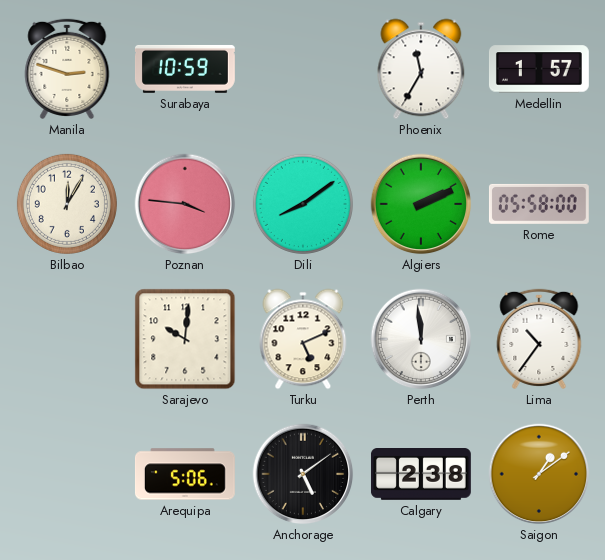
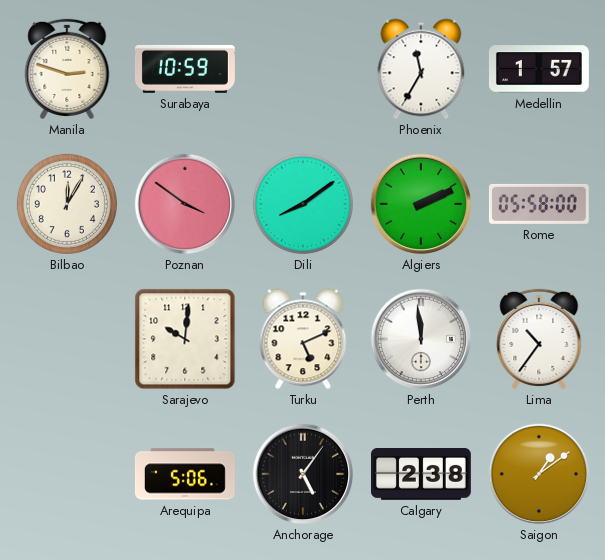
Poznan: 3:46 -> 3:51 (185, 204)
Anchorage: 5:09 -> 5:06 (303, 474)
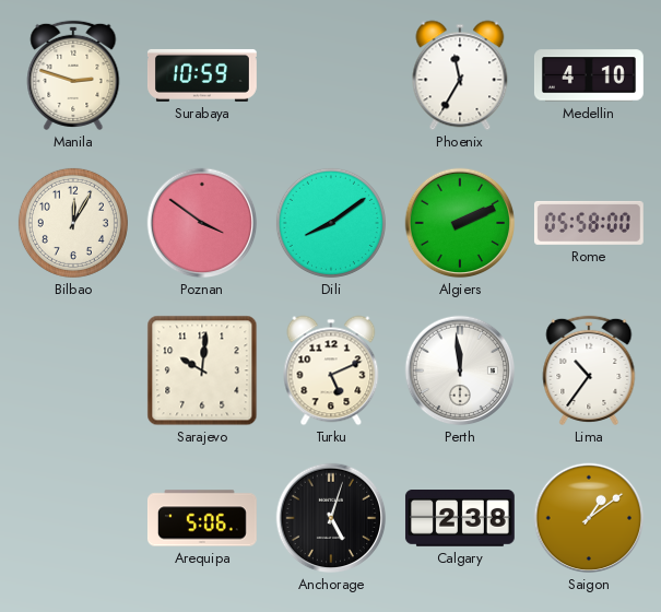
Medellin: 1:57 -> 4:10 (589, 75)
Anchorage: 5:06 -> 5:03 (331, 518)
